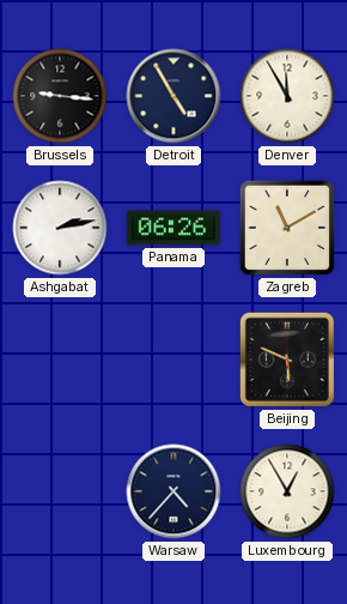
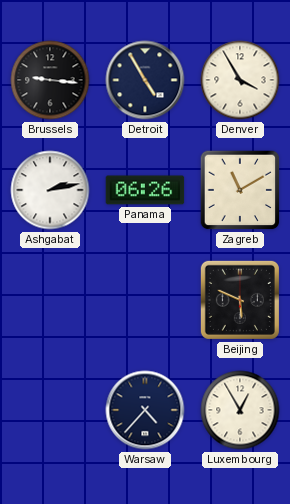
Denver: 11:55 -> 3:55 (240, 80)
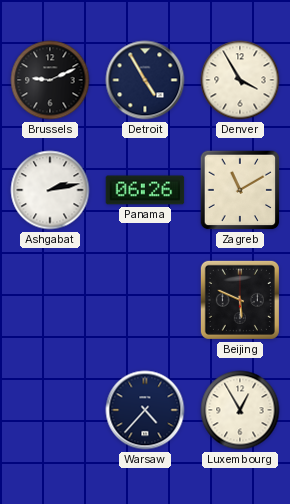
Brussels: 9:16 -> 9:11 (50, 80)
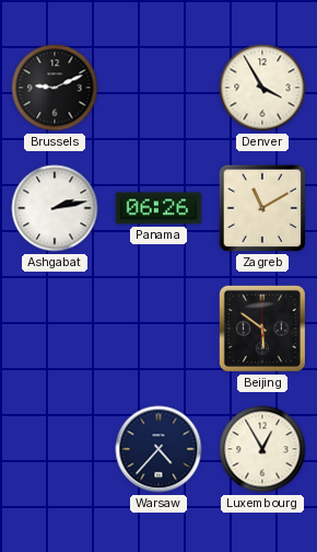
Detroit: 4:55 -> none (145, 80)
Beijing: 5:49 -> 5:51 (262, 329)
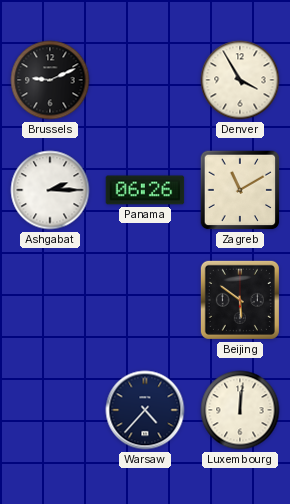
Ashgabat: 2:13 -> 2:15 (50, 190)
Luxembourg: 12:55 -> 12:01 (240, 410)
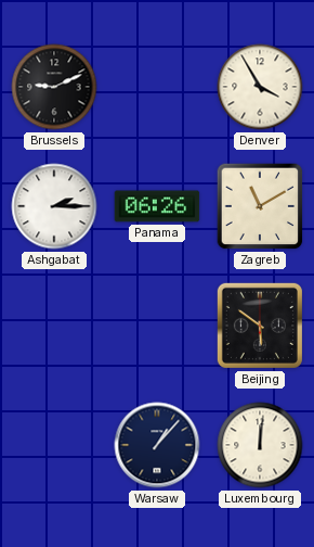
Warsaw: 4:37 -> 1:07 (157, 445)
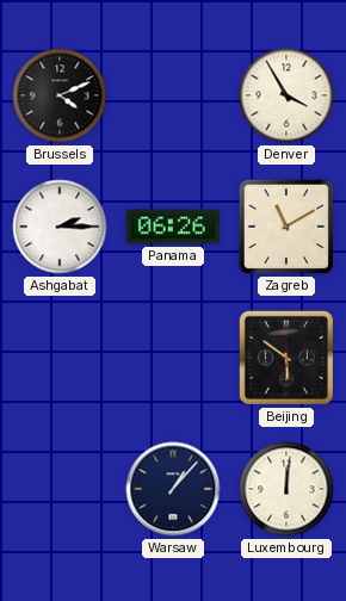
Brussels: 9:11 -> 4:11 (60, 95)
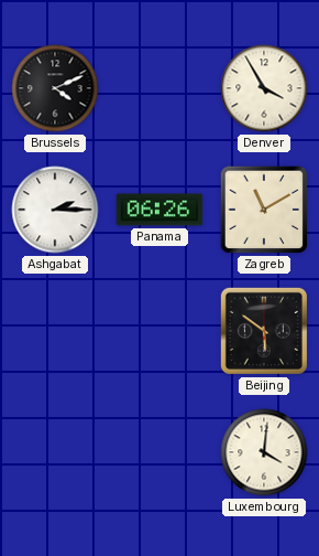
Warsaw: 1:07 -> none (173, 489)
Luxembourg: 12:01 -> 4:01 (264, 452)
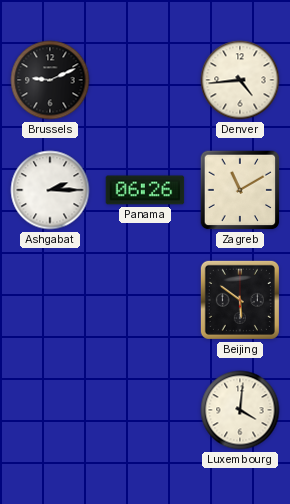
Brussels: 4:11 -> 9:11 (50, 80)
Denver: 3:55 -> 4:44 (240, 80)
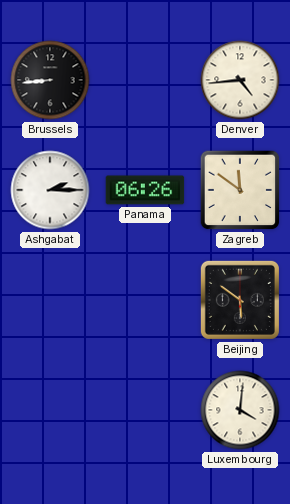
Brussels: 9:11 -> 8:44 (50, 80)
Zagreb: 11:10 -> 11:51 (240, 190)
